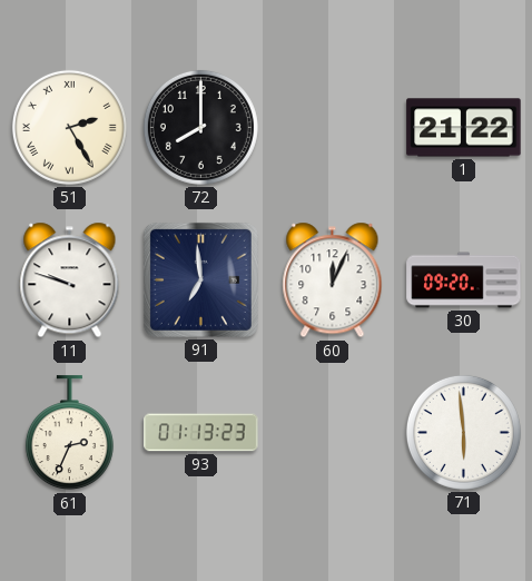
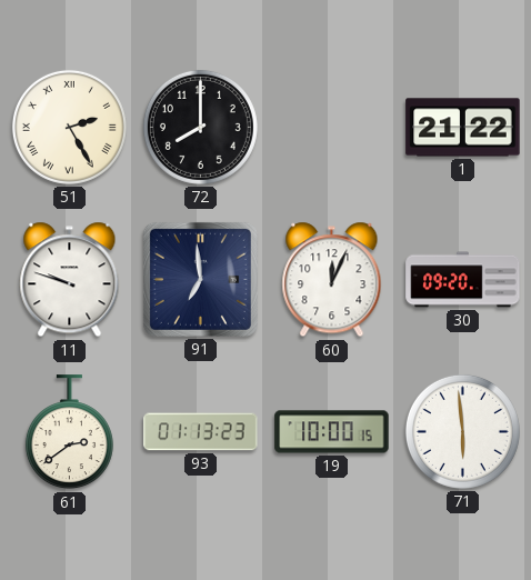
61: 2:34 -> 2:39 (69, 432)
19: none -> 10:00 (332, 432)
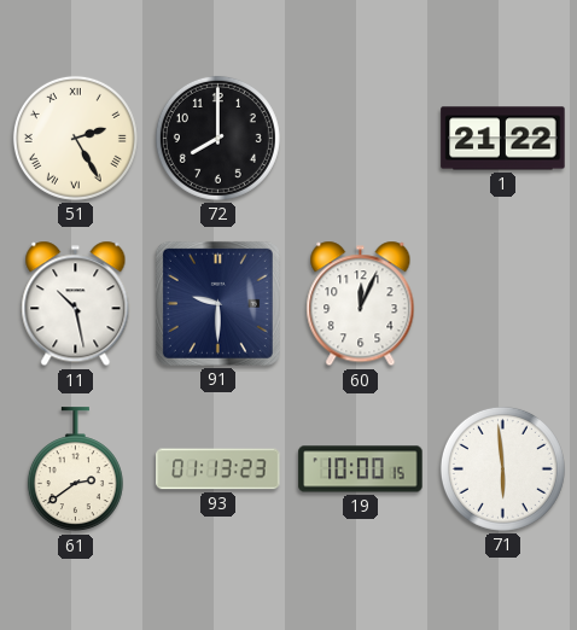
11: 9:48 -> 10:28 (76, 304)
91: 6:59 -> 9:30 (217, 303)
30: 09:20 -> none (463, 280)
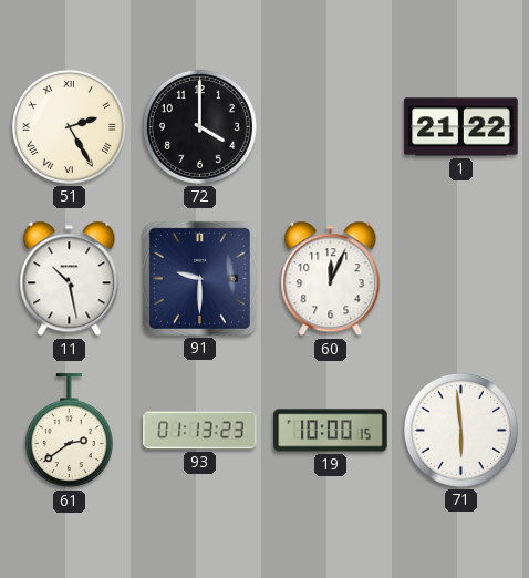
72: 8:00 -> 4:00 (199, 126)
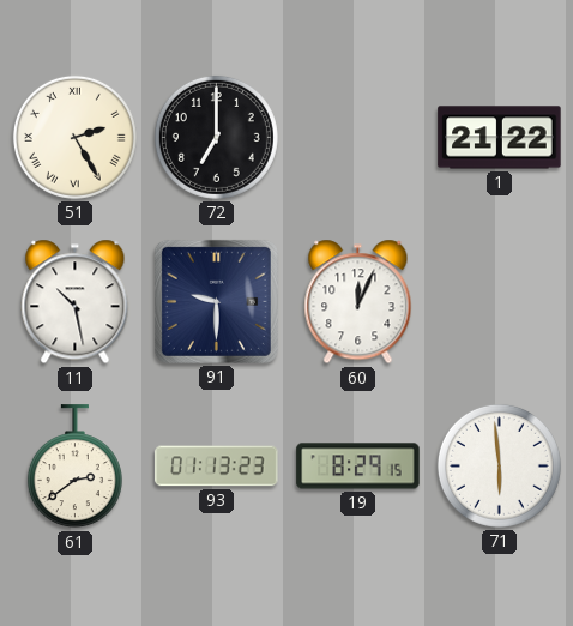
72: 4:00 -> 7:00 (216, 137)
19: 10:00 -> 8:29 (358, 467)
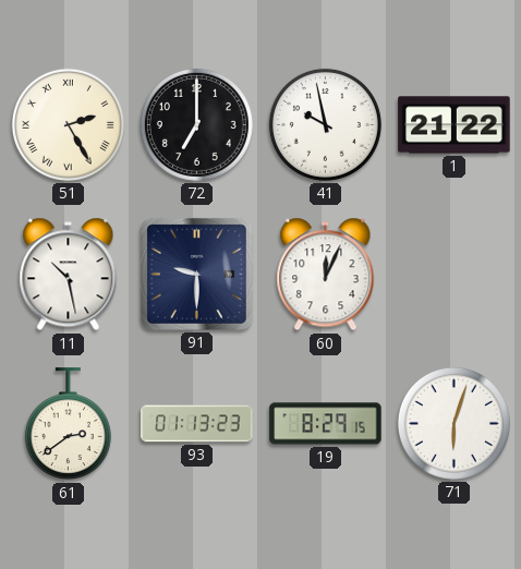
41: none -> 9:58 (325, 124)
71: 5:59 -> 6:03 (453, 423)
